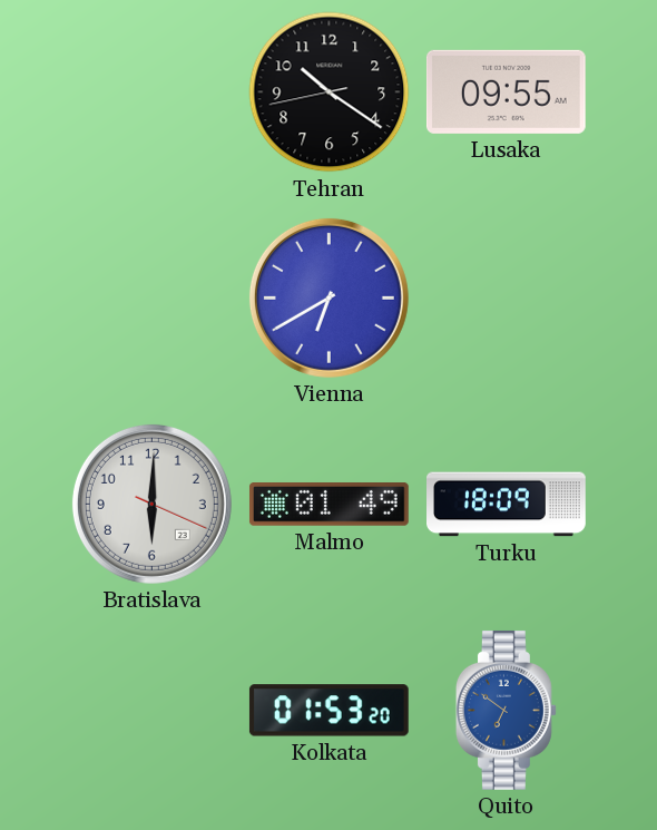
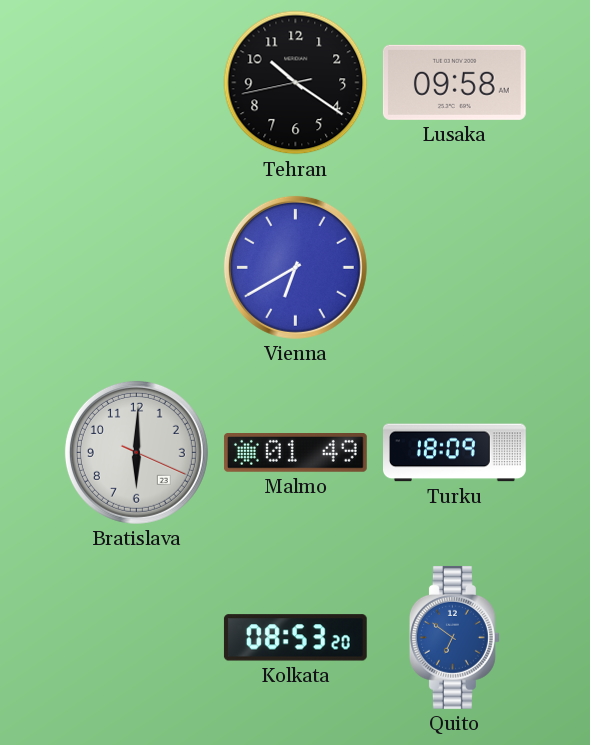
Lusaka: 09:55 -> 09:58 (454, 82)
Kolkata: 01:53 -> 08:53 (295, 638)
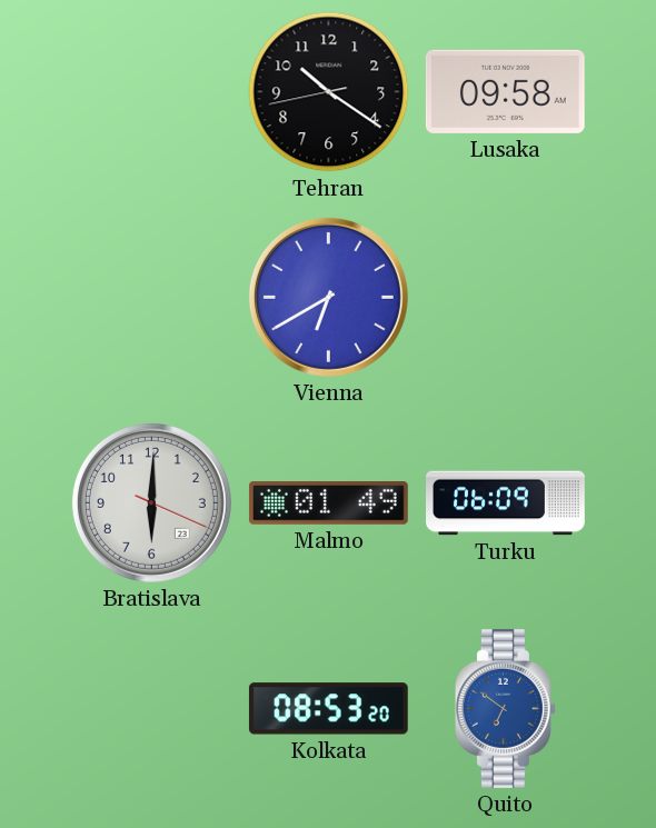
Turku: 18:09 -> 06:09 (506, 503)
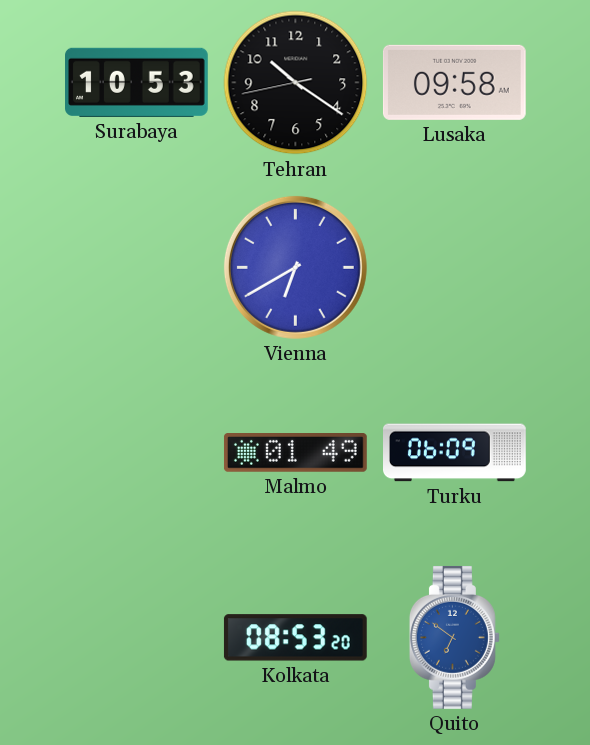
Surabaya: none -> 10:53 (137, 82)
Bratislava: 6:00 -> none (151, 502)
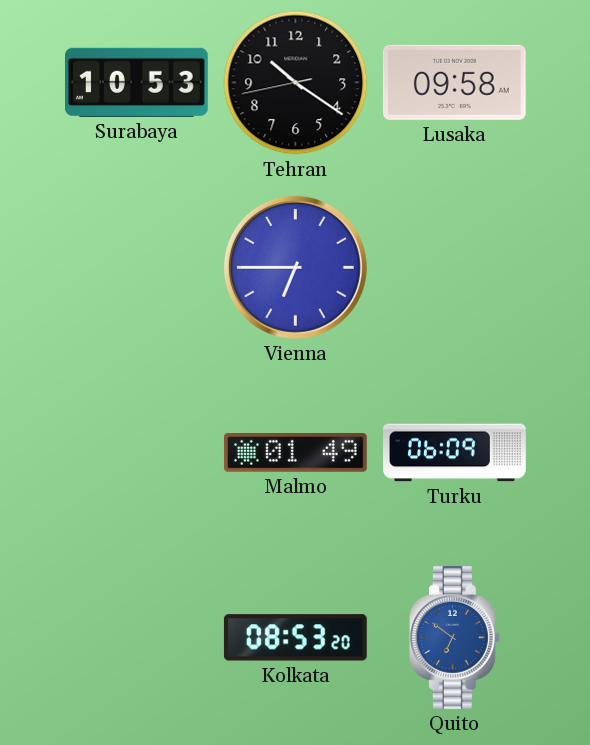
Vienna: 6:40 -> 6:45 (295, 267)
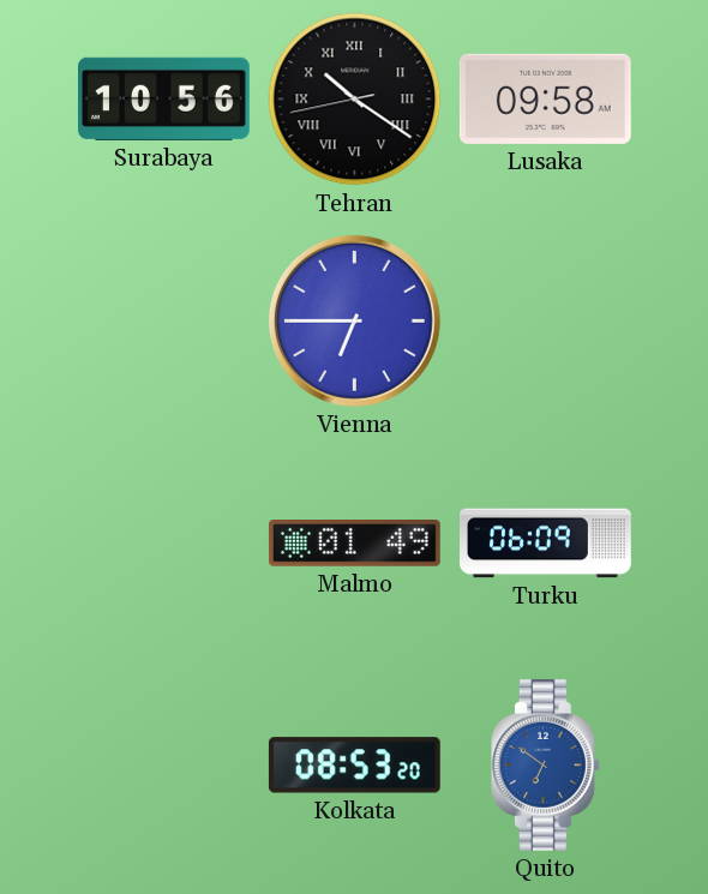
Surabaya: 10:53 -> 10:56 (164, 98)
Tehran numerals: Arabic -> Roman (355, 100)
